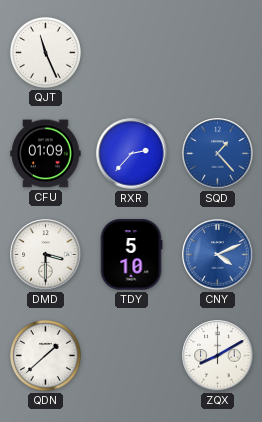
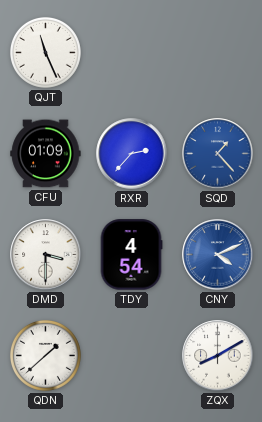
TDY: 5:10 -> 4:54 (131, 255)
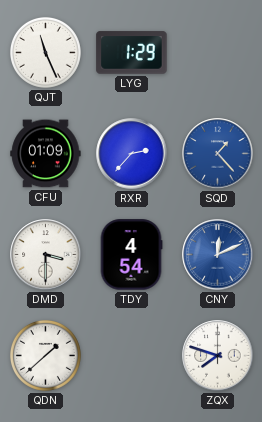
LYG: none -> 1:29 (132, 53)
CNY: 4:11 -> 12:11 (218, 255)
ZQX: 8:10 -> 7:48 (218, 356)
